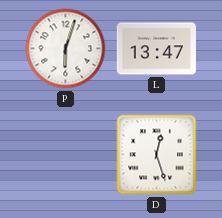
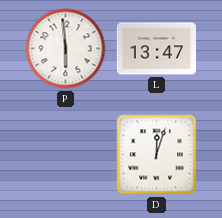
P: 6:03 -> 5:59 (66, 49)
D: 12:27 -> 12:03 (157, 155)
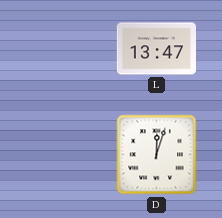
P: 5:59 -> none (66, 49)
